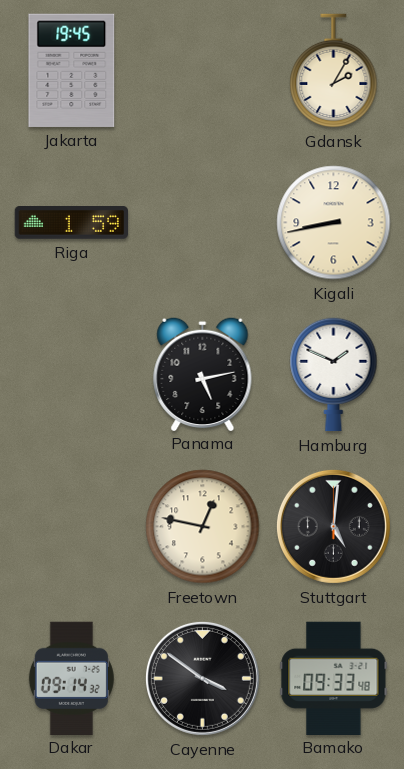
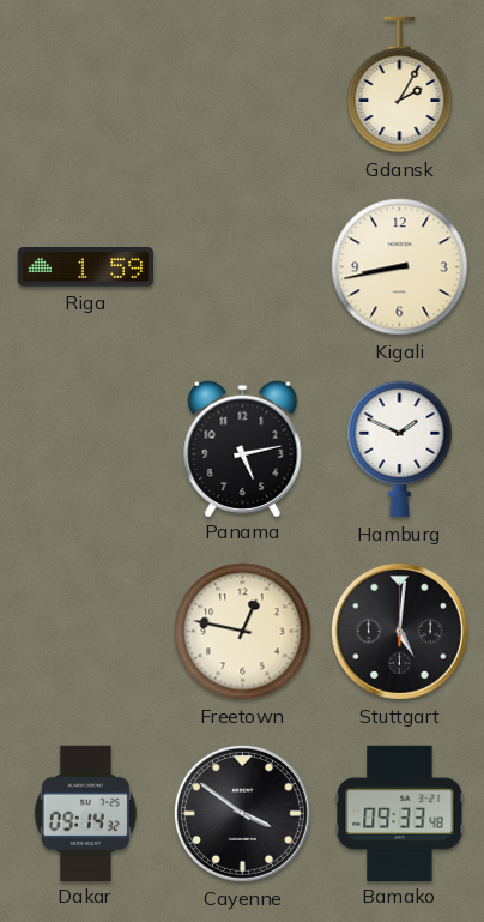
Jakarta: 19:45 -> none (72, 70)
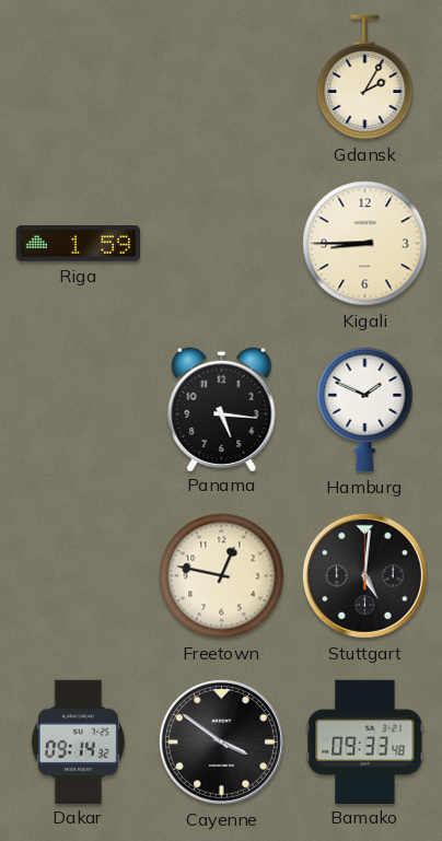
Kigali: 8:43 -> 8:45 (365, 244)
Panama: 5:13 -> 5:16 (222, 408)
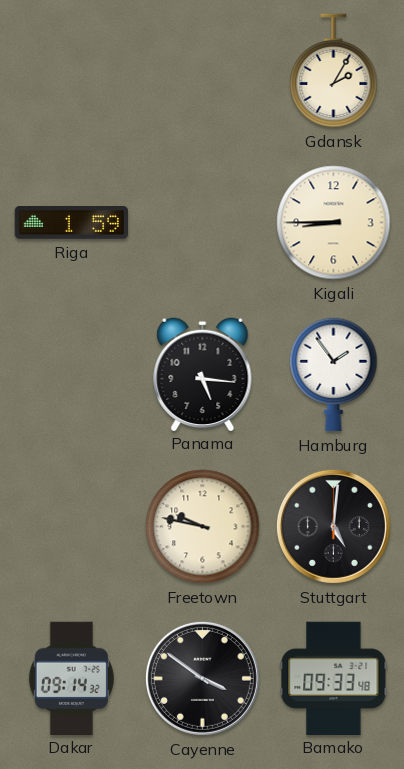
Hamburg: 1:49 -> 1:54 (334, 375)
Freetown: 12:47 -> 9:47 (203, 527)
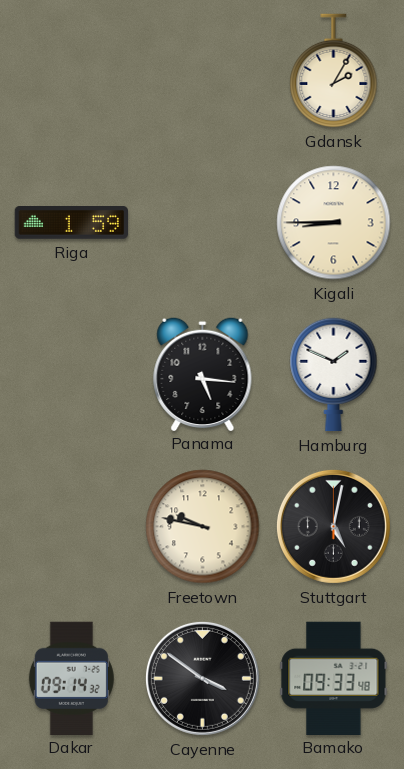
Hamburg: 1:54 -> 1:49 (334, 375)
Stuttgart: 5:01 -> 5:02 (333, 526)
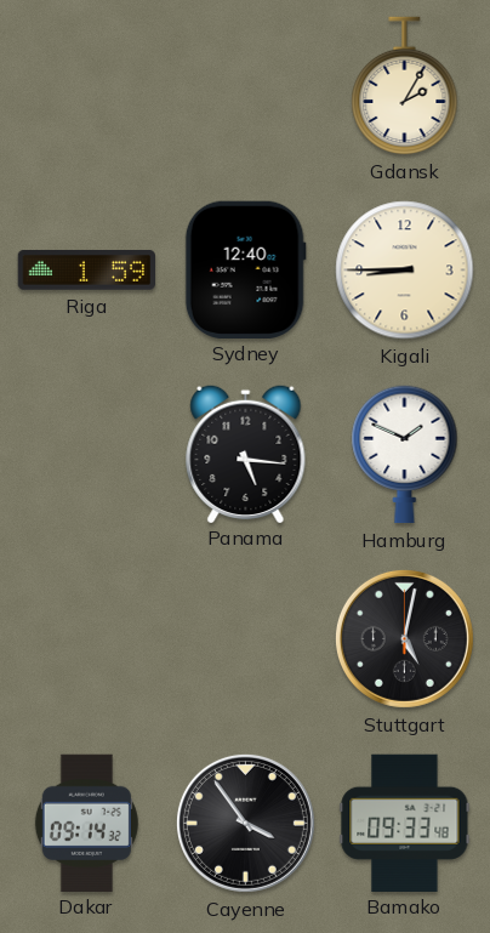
Sydney: none -> 12:40 (245, 269)
Freetown: 9:47 -> none (203, 527)
Cayenne: 3:51 -> 3:54 (245, 823)
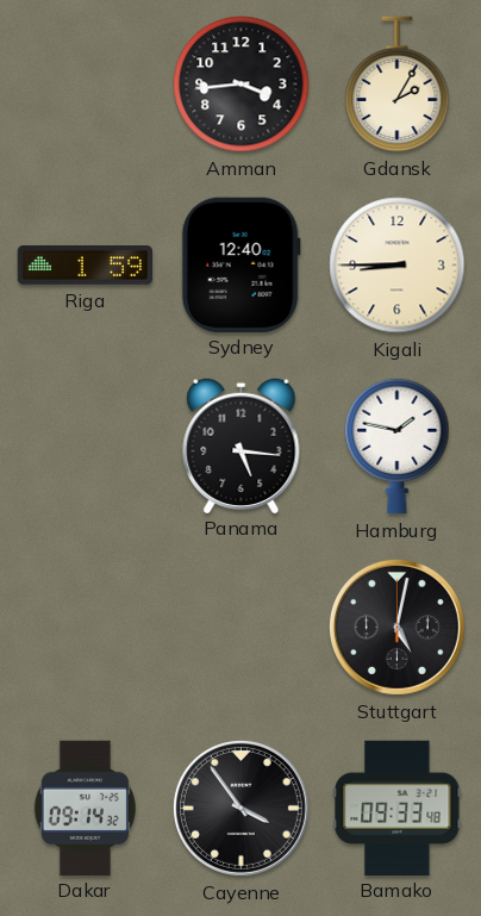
Amman: none -> 3:44 (242, 85)
Hamburg: 1:49 -> 1:47 (398, 447)
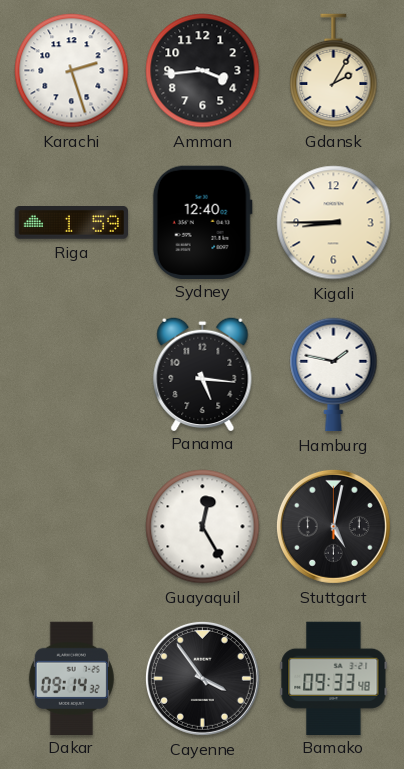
Karachi: none -> 2:27 (72, 71)
Guayaquil: none -> 12:25 (203, 527)
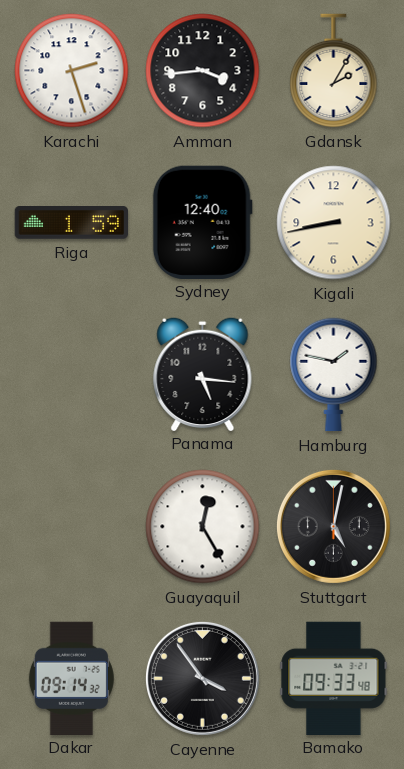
Kigali: 8:45 -> 8:43 (334, 223)
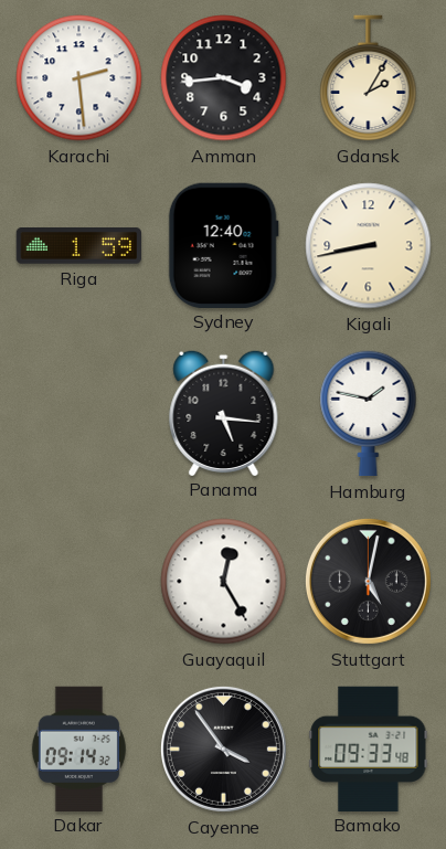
Karachi: 2:27 -> 2:29 (79, 78)
